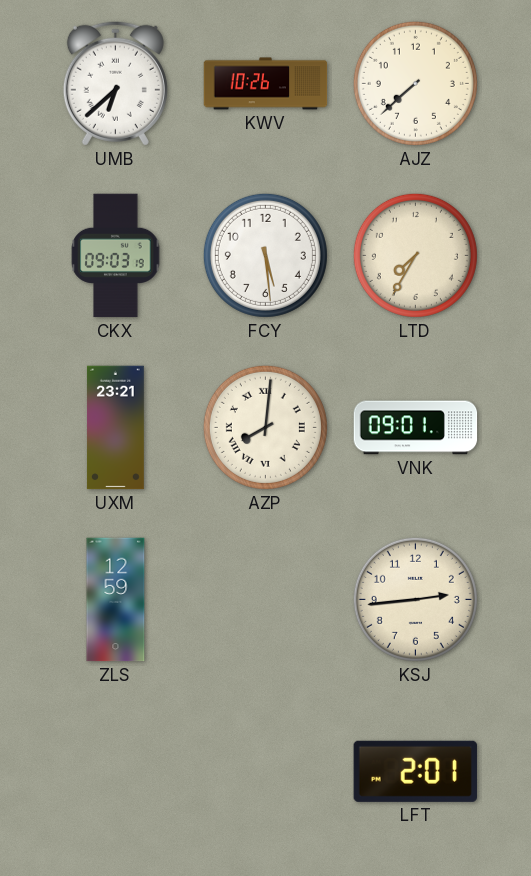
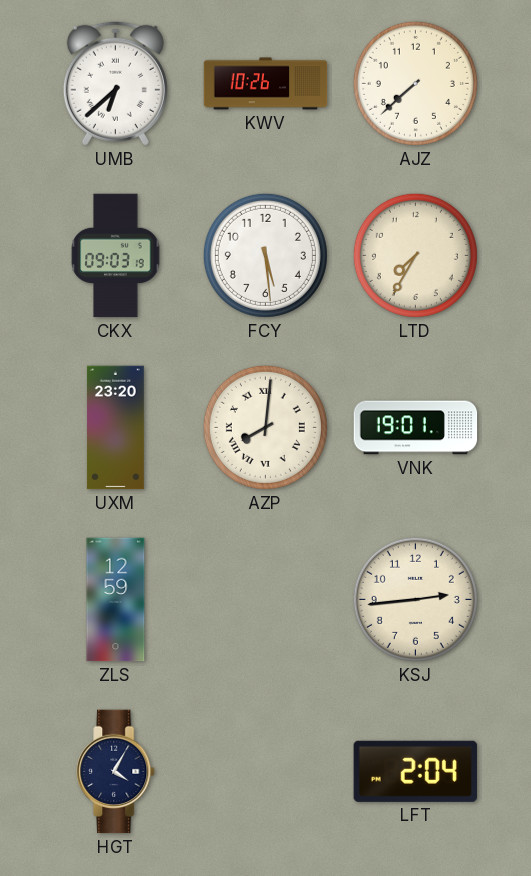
UXM: 23:21 -> 23:20 (116, 428)
VNK: 09:01 -> 19:01 (416, 428)
HGT: none -> 4:05 (116, 772)
LFT: 2:01 -> 2:04 (415, 771)
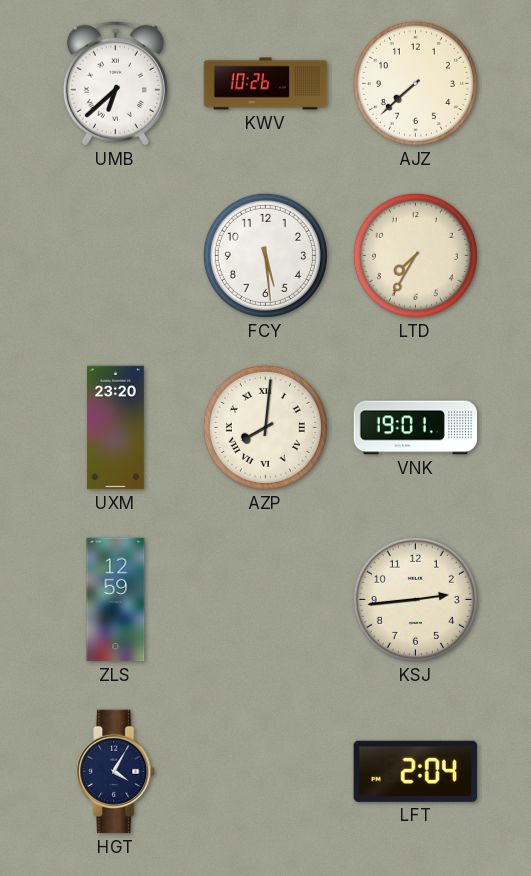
CKX: 09:03 -> none (116, 256)
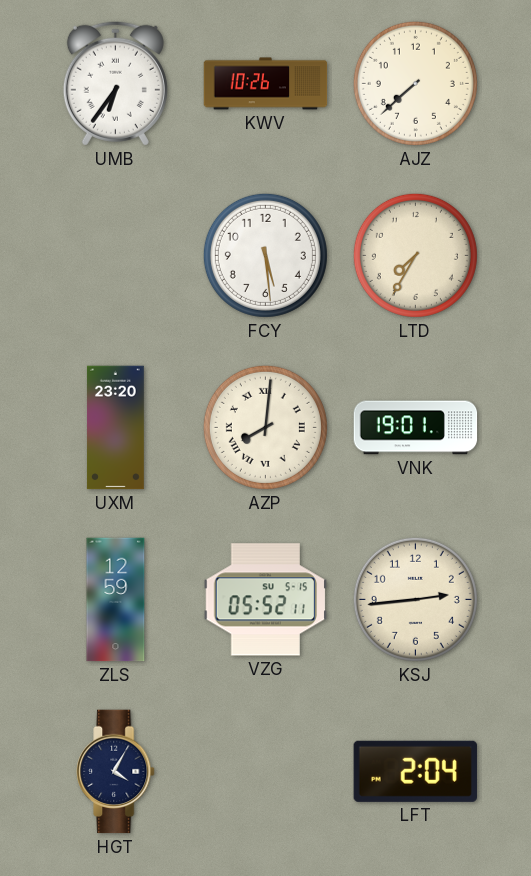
UMB: 6:38 -> 6:36 (115, 83)
VZG: none -> 05:52 (266, 600)
